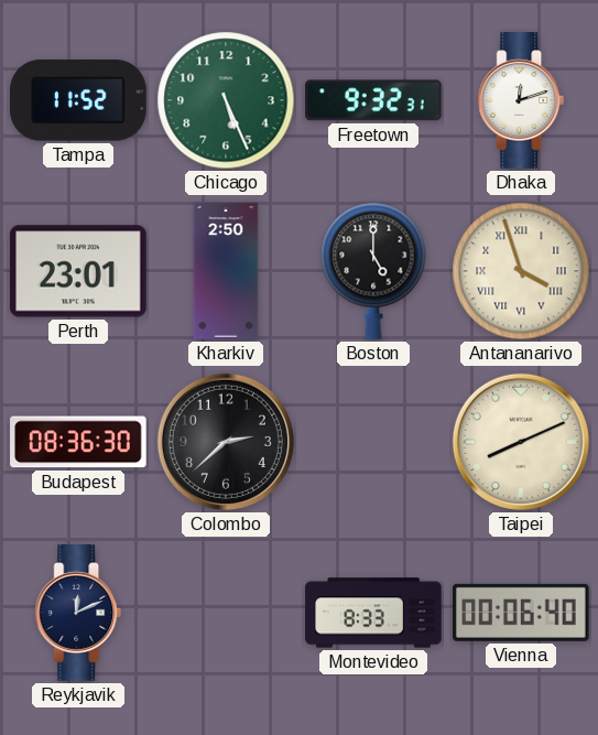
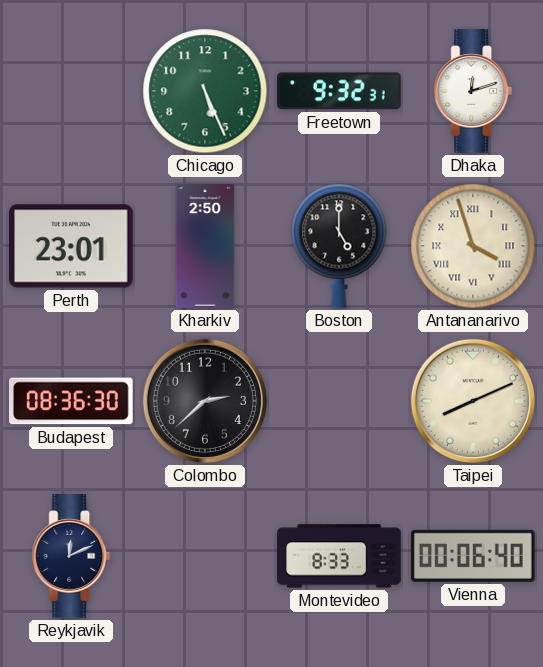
Tampa: 11:52 -> none (79, 100)
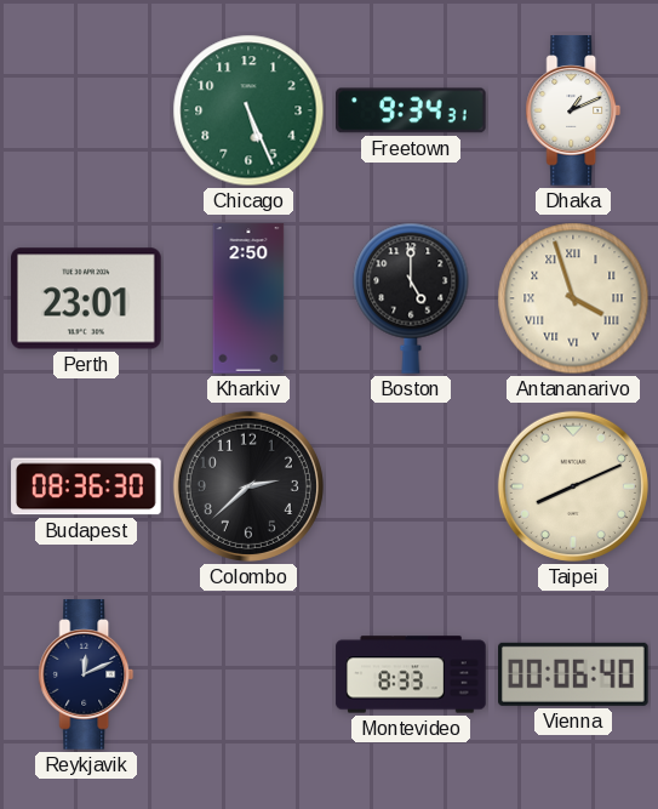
Freetown: 9:32 -> 9:34 (412, 110)
Dhaka: 12:12 -> 1:11 (573, 110)
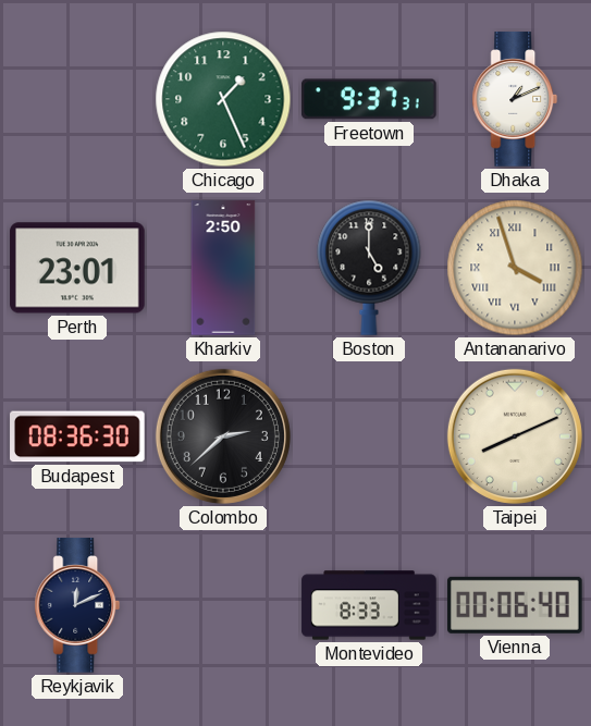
Chicago: 5:26 -> 1:26 (223, 99)
Freetown: 9:34 -> 9:37 (370, 99)
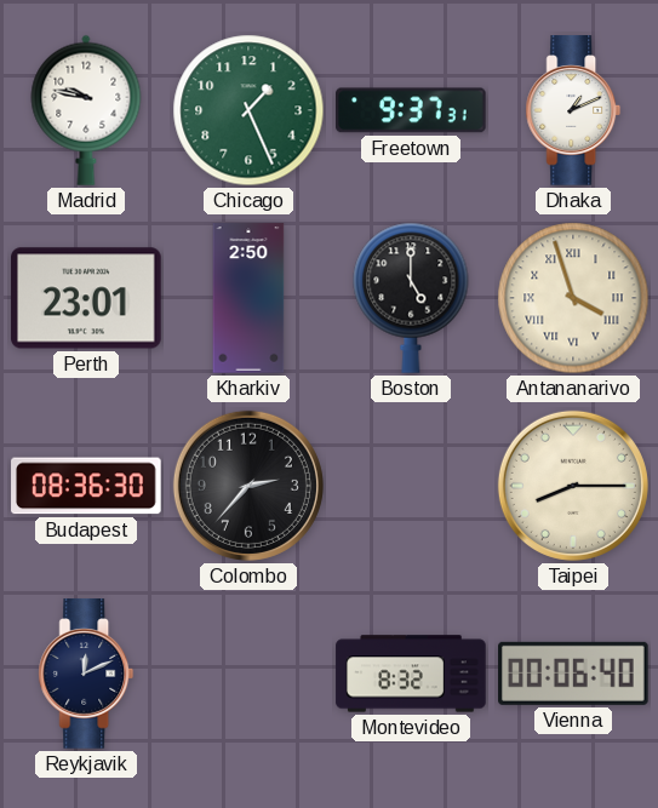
Madrid: none -> 9:47 (86, 110)
Colombo: 2:38 -> 2:37 (248, 486)
Taipei: 8:11 -> 8:15 (573, 486)
Montevideo: 8:33 -> 8:32 (411, 674)
